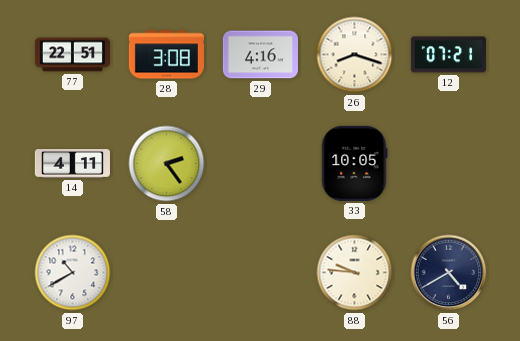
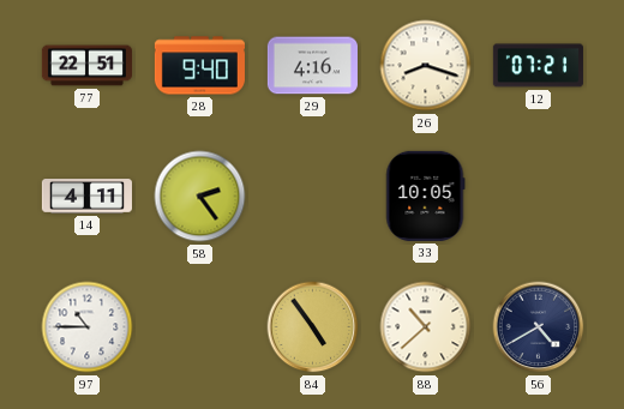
28: 3:08 -> 9:40 (199, 66)
97: 10:40 -> 10:45 (88, 327)
84: none -> 4:54 (313, 327)
88: 9:46 -> 10:38 (426, 327)
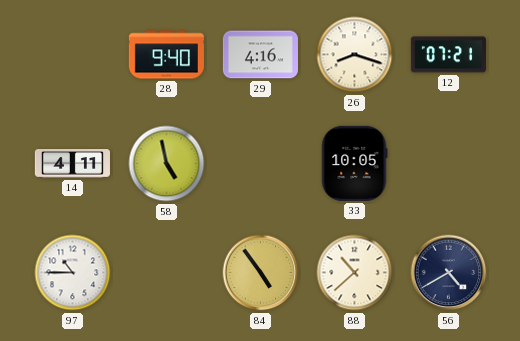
77: 22:51 -> none (86, 66)
58: 2:24 -> 4:58 (167, 164)
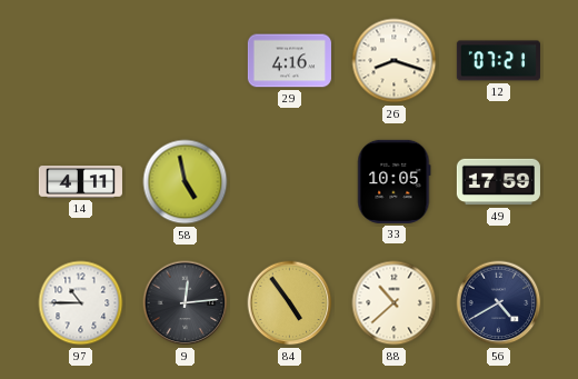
28: 9:40 -> none (166, 55)
49: none -> 17:59 (498, 182)
9: none -> 12:14 (186, 303)
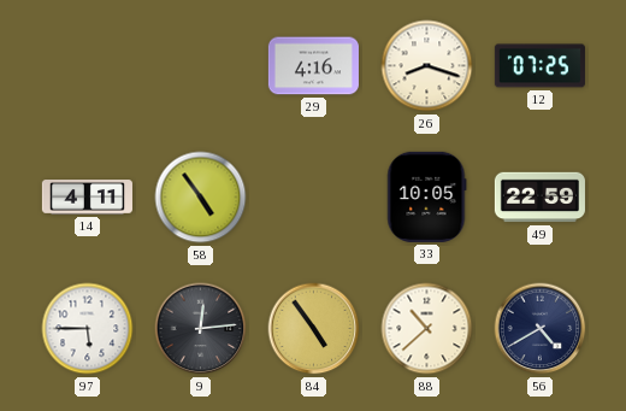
12: 07:21 -> 07:25 (539, 66)
58: 4:58 -> 4:54 (201, 198)
49: 17:59 -> 22:59 (539, 198)
97: 10:45 -> 5:45 (88, 329)
